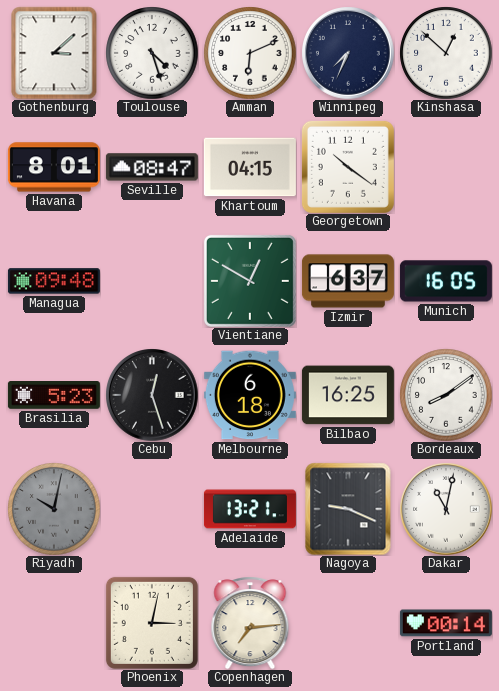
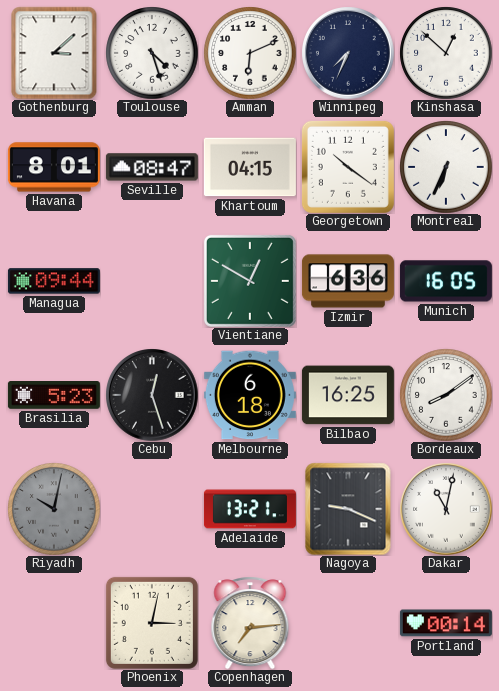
Montreal: none -> 6:34 (446, 167)
Managua: 09:48 -> 09:44 (54, 281)
Izmir: 6:37 -> 6:36 (348, 281)
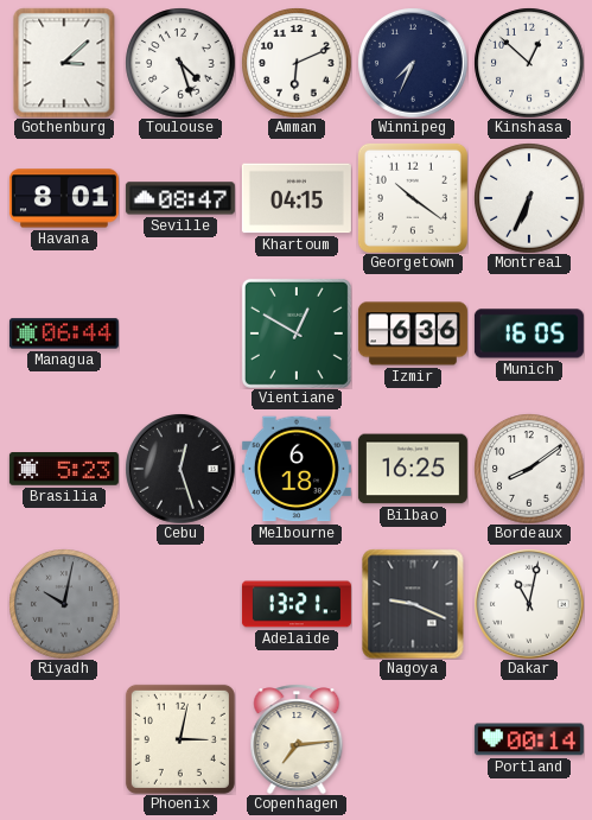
Managua: 09:44 -> 06:44 (64, 333)
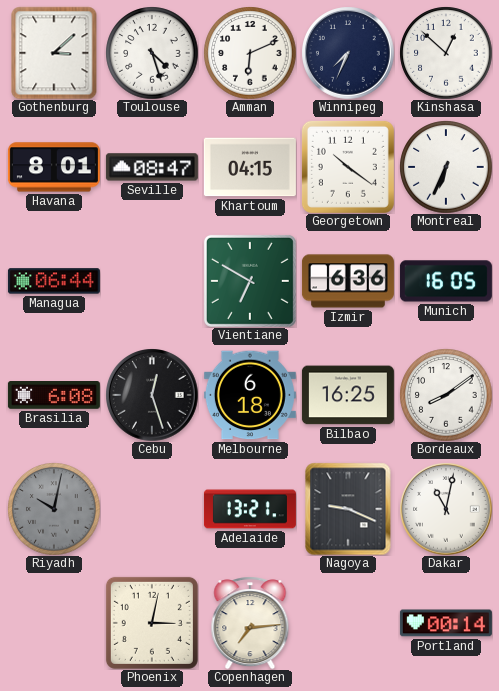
Vientiane: 12:50 -> 6:50 (250, 281)
Brasilia: 5:23 -> 6:08 (54, 396)
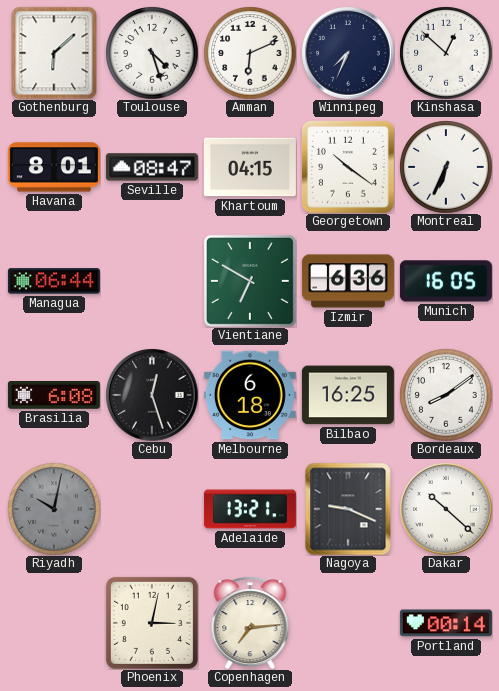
Gothenburg: 3:08 -> 6:08 (54, 53)
Dakar: 11:02 -> 10:22 (446, 509)
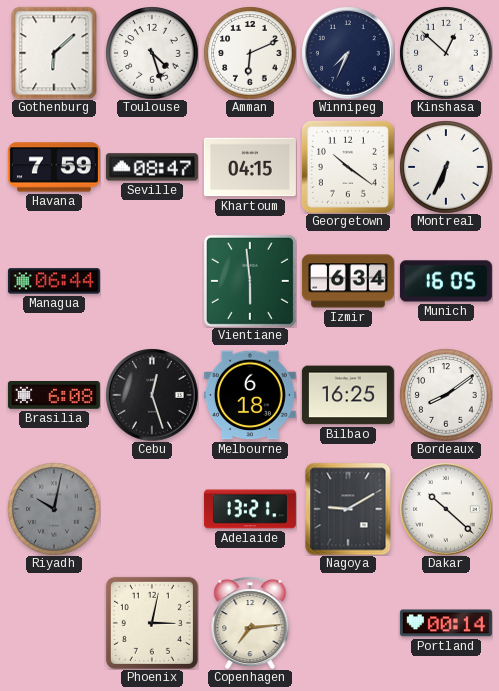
Havana: 8:01 -> 7:59 (54, 167)
Vientiane: 6:50 -> 5:59 (250, 281)
Izmir: 6:36 -> 6:34 (348, 281)
Nagoya: 9:19 -> 9:10 (348, 509)
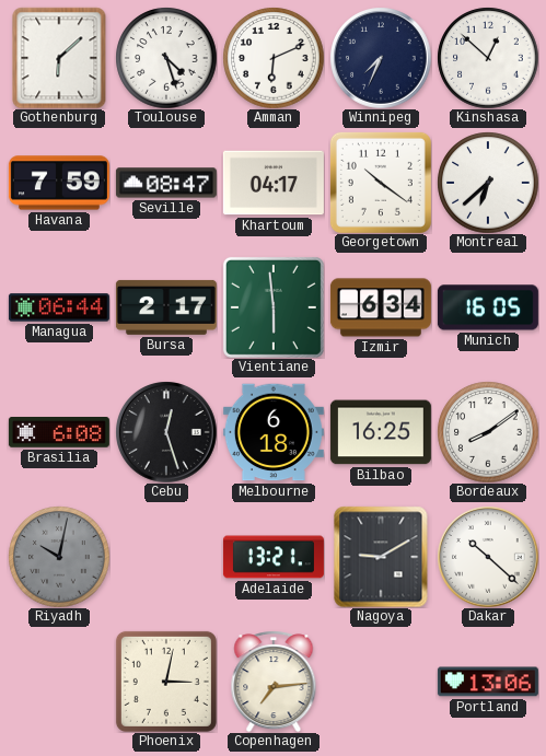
Khartoum: 04:15 -> 04:17 (274, 183)
Montreal: 6:34 -> 6:38 (488, 183)
Bursa: none -> 2:17 (166, 307)
Portland: 00:14 -> 13:06 (488, 682)
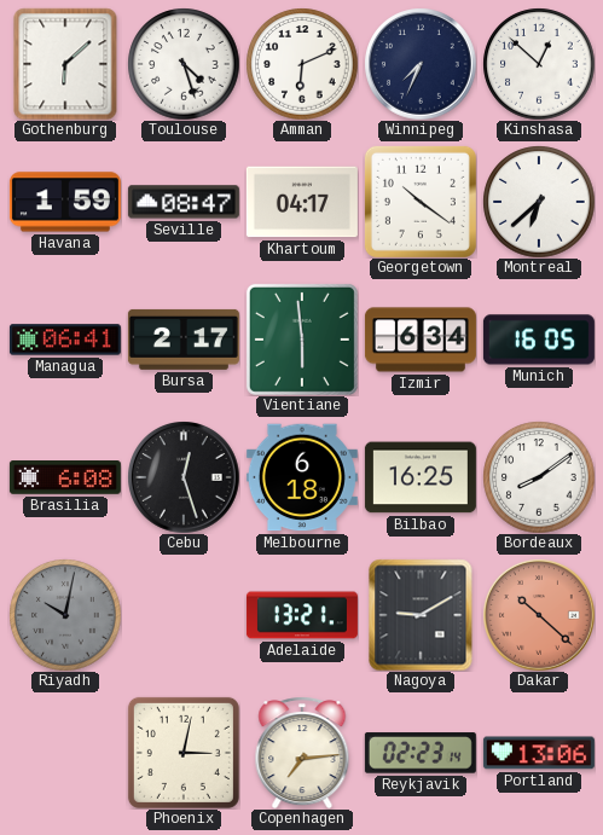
Havana: 7:59 -> 1:59 (65, 202)
Managua: 06:44 -> 06:41 (65, 340)
Dakar dial: white -> salmon (539, 615)
Reykjavik: none -> 02:23 (421, 753)
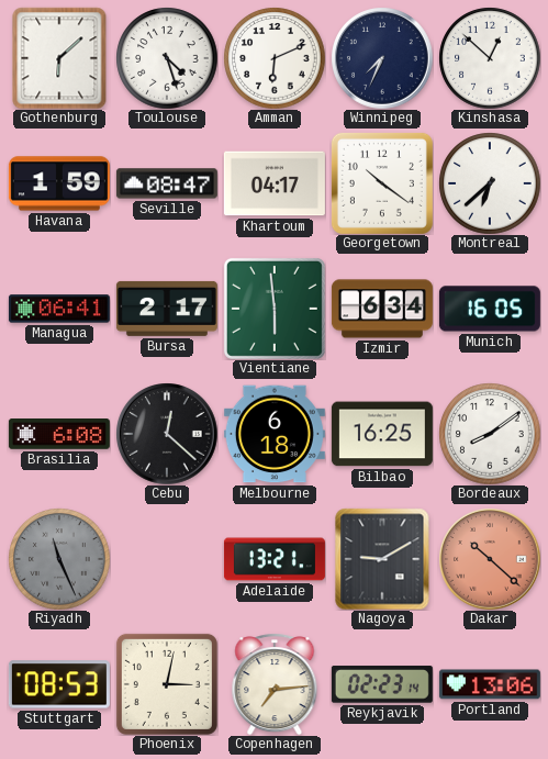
Cebu: 12:27 -> 12:22 (167, 434)
Riyadh: 10:02 -> 11:26 (59, 559)
Stuttgart: none -> 08:53 (59, 684)
